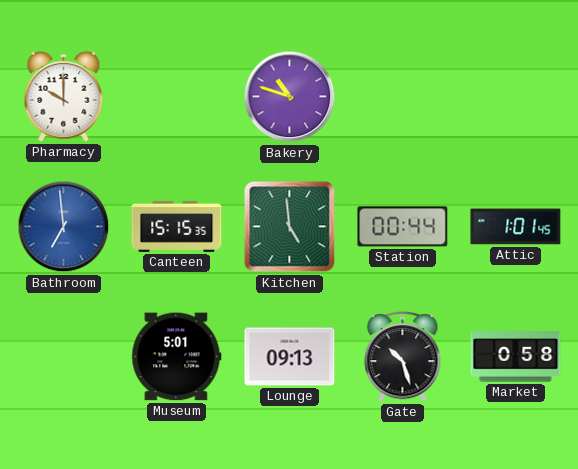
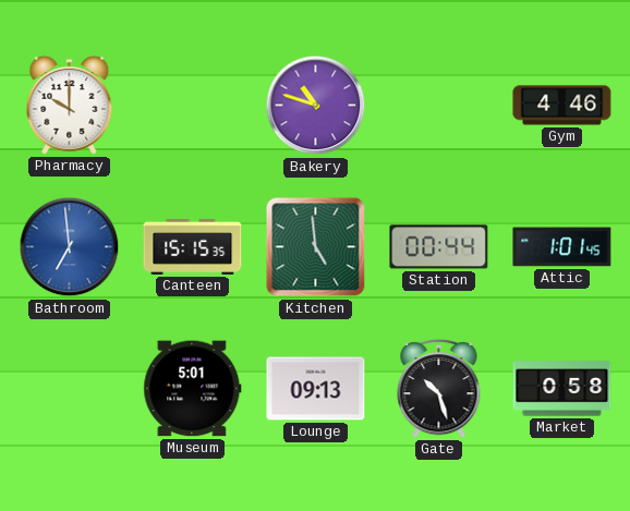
Gym: none -> 4:46 (562, 106)
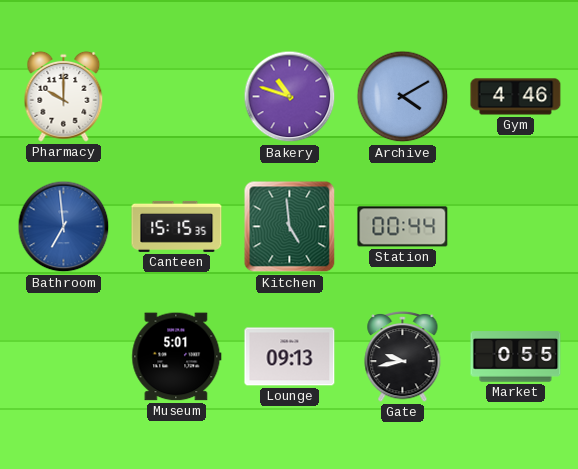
Archive: none -> 4:10 (403, 97)
Attic: 1:01 -> none (562, 247)
Gate: 10:27 -> 9:43 (403, 356)
Market: 0:58 -> 0:55 (516, 357)
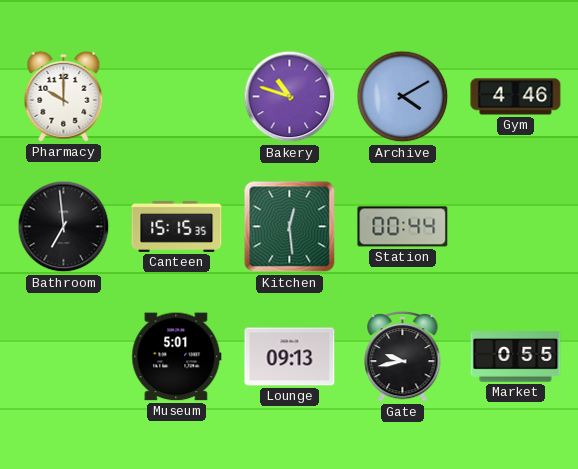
Bathroom dial: blue -> black (64, 227)
Kitchen: 4:59 -> 12:29 (290, 227)
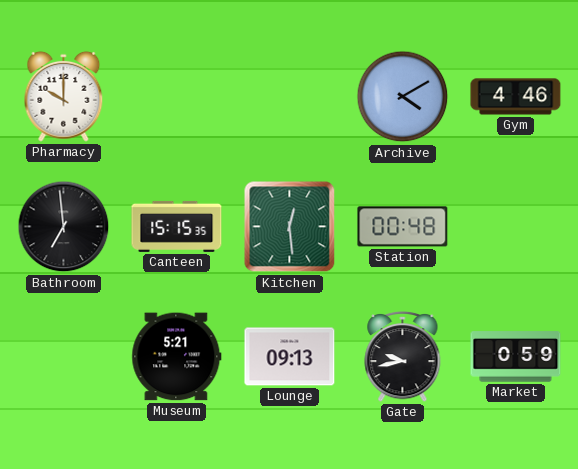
Bakery: 10:48 -> none (290, 97)
Station: 00:44 -> 00:48 (403, 227)
Museum: 5:01 -> 5:21 (177, 357)
Market: 0:55 -> 0:59 (516, 357)
